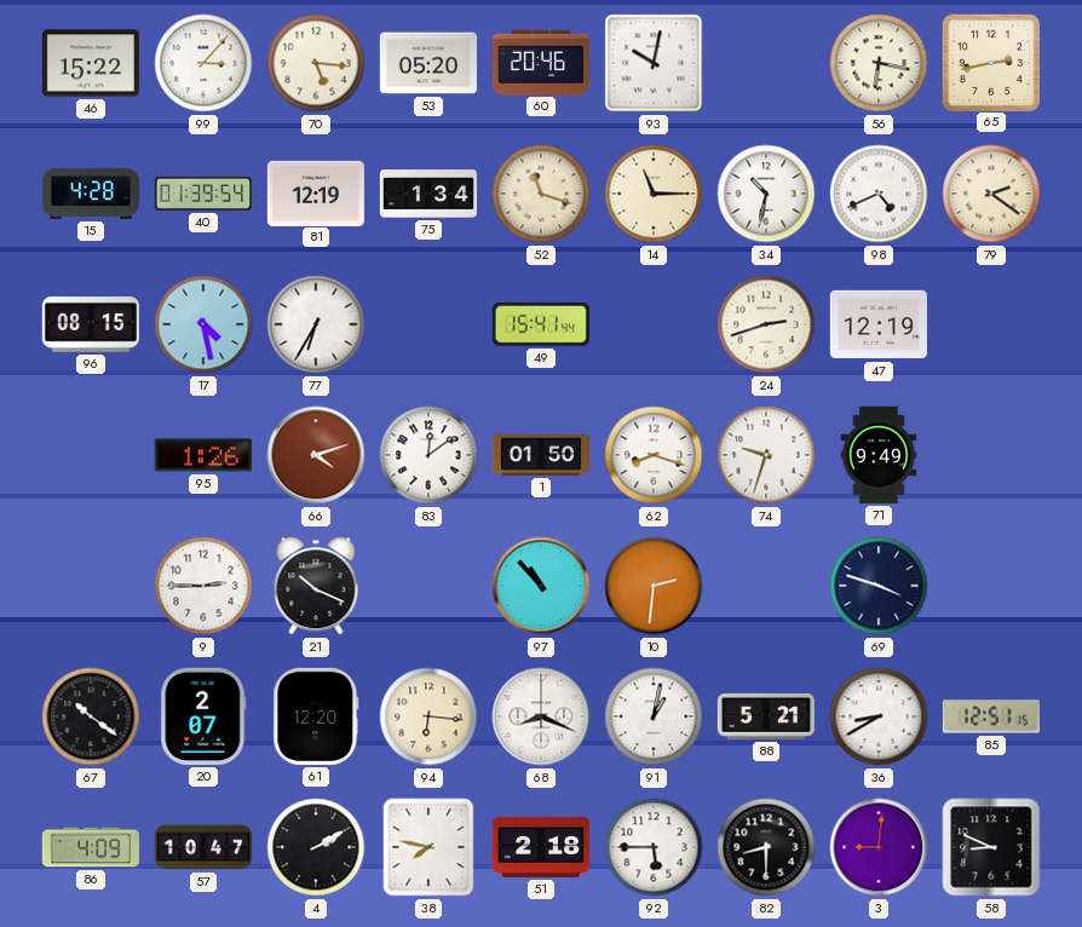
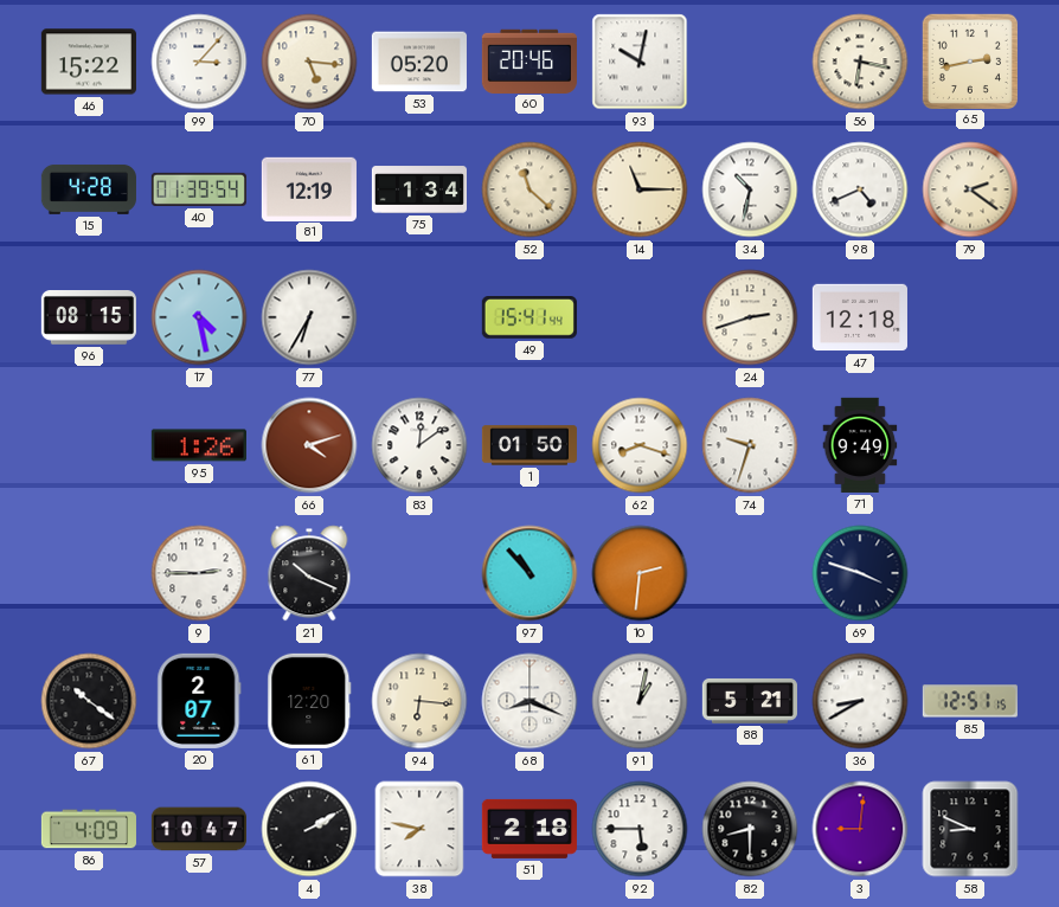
52: 11:18 -> 11:22 (529, 189)
47: 12:19 -> 12:18 (860, 317)
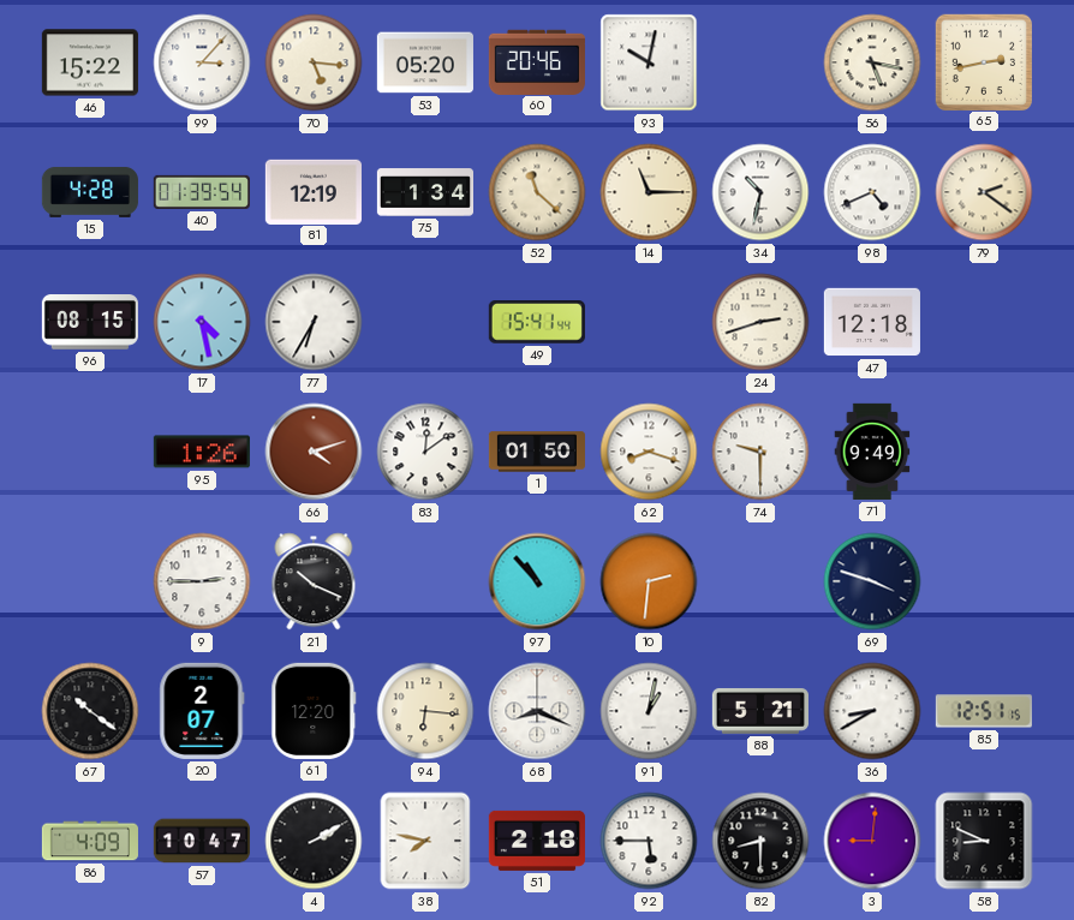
56: 6:17 -> 5:17 (872, 62)
74: 9:33 -> 9:30 (760, 452)
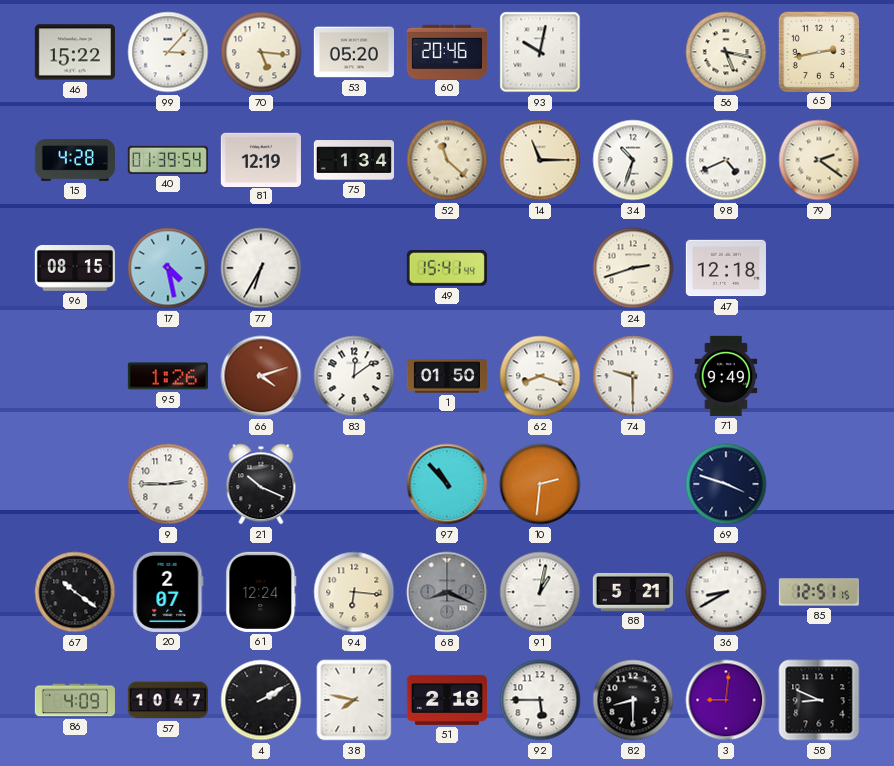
34: 10:32 -> 10:33 (633, 160)
61: 12:20 -> 12:24 (261, 592)
68 dial: white -> grey (447, 592)
